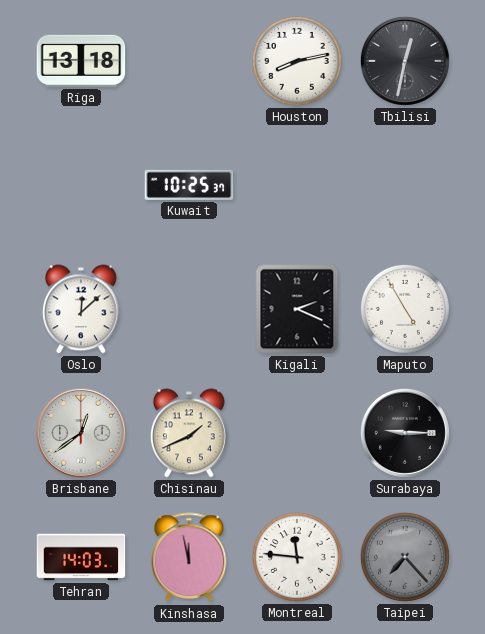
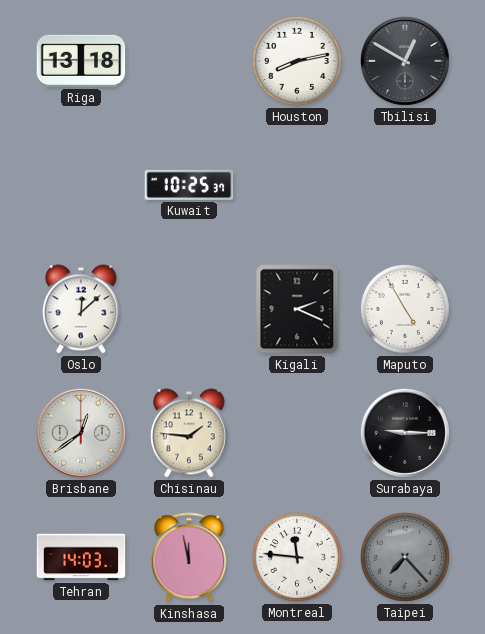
Tbilisi: 12:32 -> 12:50 (405, 61)
Chisinau: 1:41 -> 1:46 (189, 433)
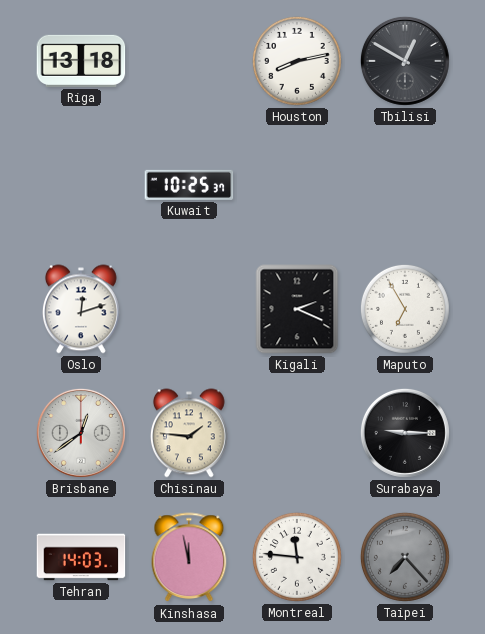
Oslo: 12:08 -> 12:12 (81, 309)
Maputo: 4:55 -> 6:55 (405, 309)
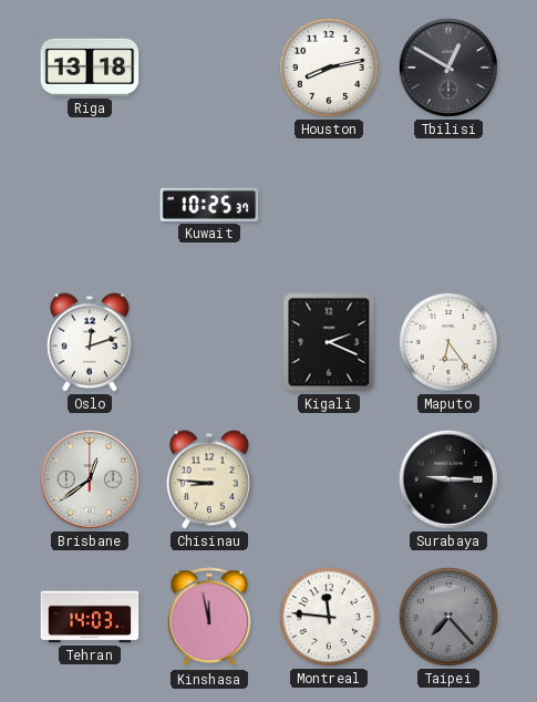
Maputo: 6:55 -> 6:24 (448, 342)
Chisinau: 1:46 -> 8:46 (209, 479)
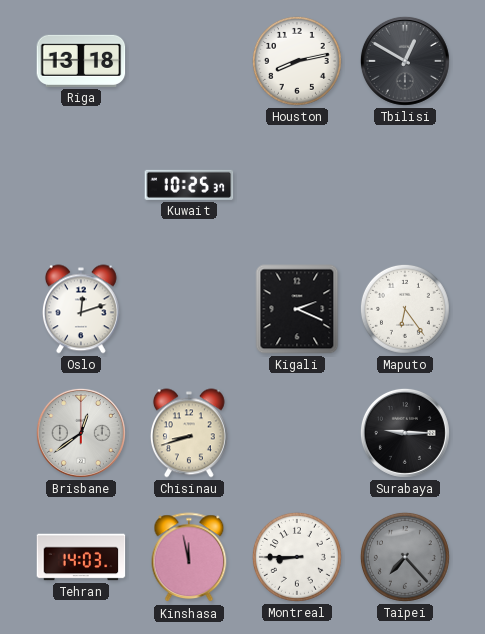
Chisinau: 8:46 -> 8:42 (189, 433)
Montreal: 11:46 -> 8:45 (297, 557)
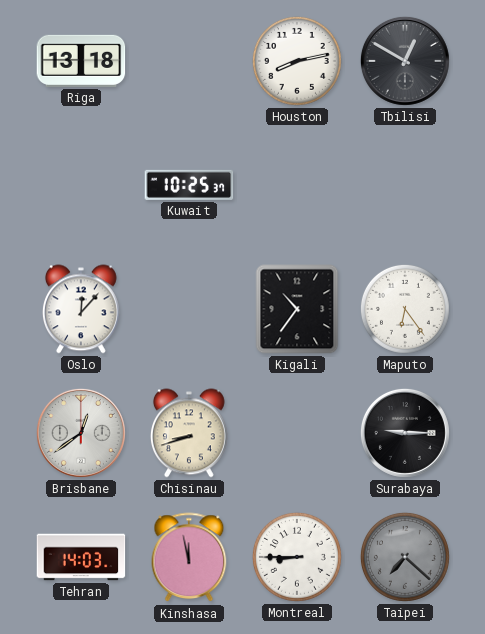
Oslo: 12:12 -> 12:07 (81, 309)
Kigali: 2:19 -> 10:36 (297, 309)
Taipei: 7:23 -> 7:22 (405, 557)
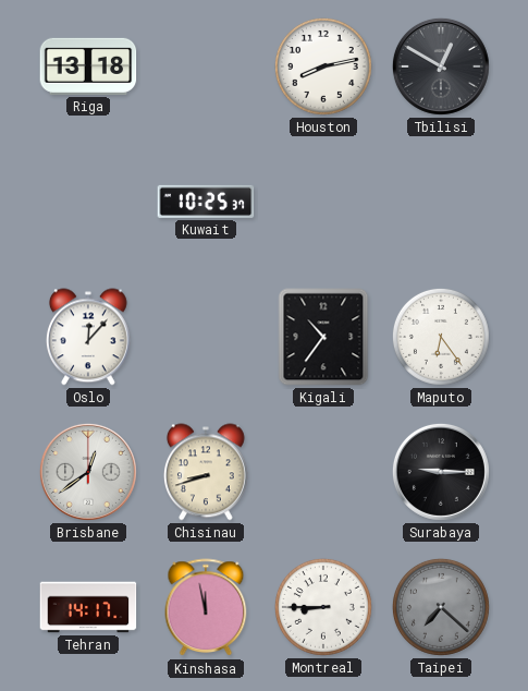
Tehran: 14:03 -> 14:17 (88, 607)
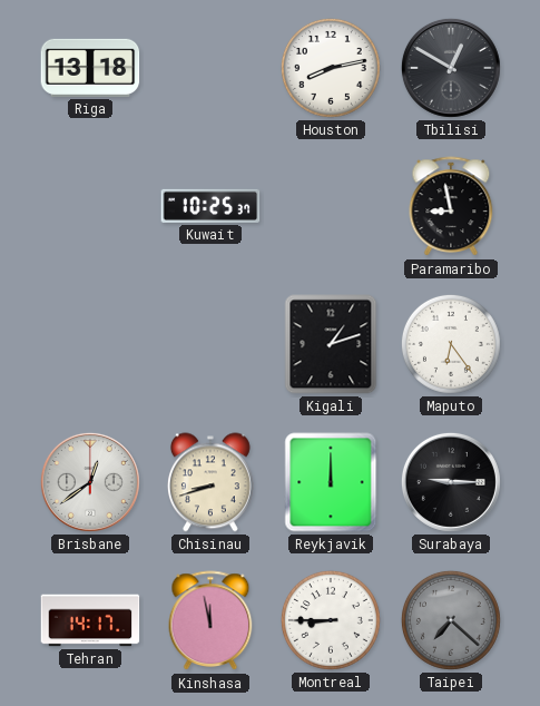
Paramaribo: none -> 8:58 (451, 207)
Oslo: 12:07 -> none (88, 337)
Kigali: 10:36 -> 1:12 (331, 344)
Reykjavik: none -> 12:00 (331, 482)
